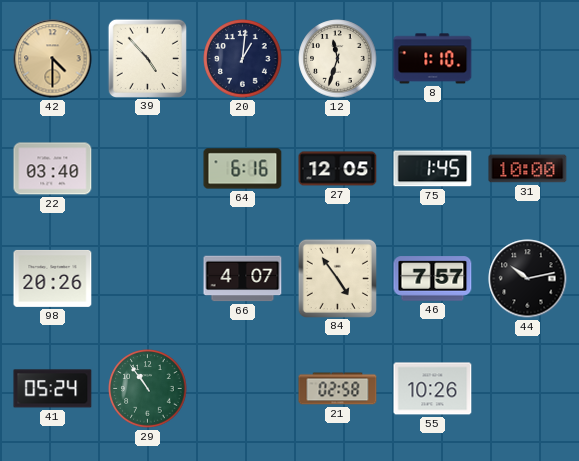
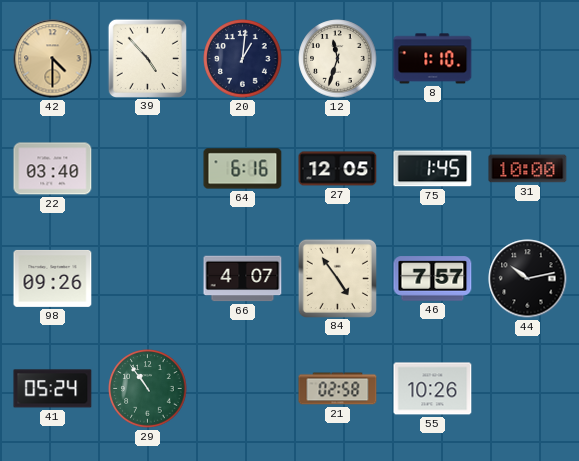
98: 20:26 -> 09:26 (53, 278)
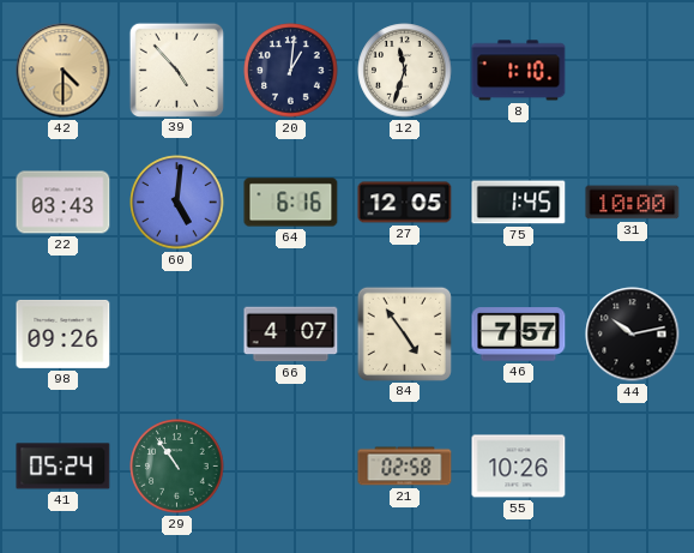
22: 03:40 -> 03:43 (64, 203)
60: none -> 5:01 (177, 203)
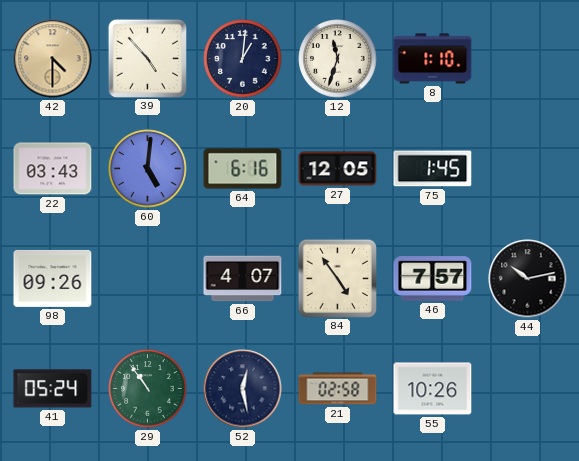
31: 10:00 -> none (633, 203)
52: none -> 12:28 (243, 389)
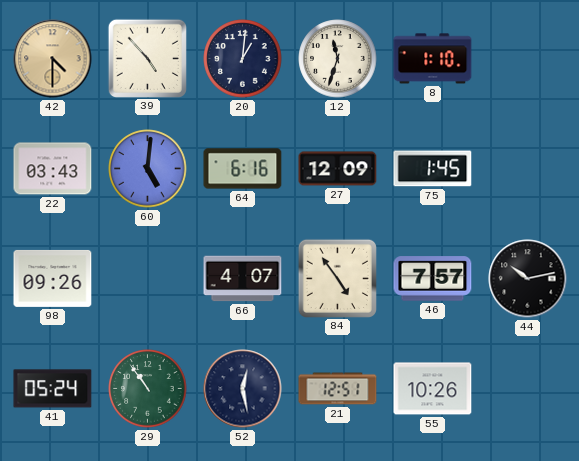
27: 12:05 -> 12:09 (338, 169)
21: 02:58 -> 12:51 (338, 389)
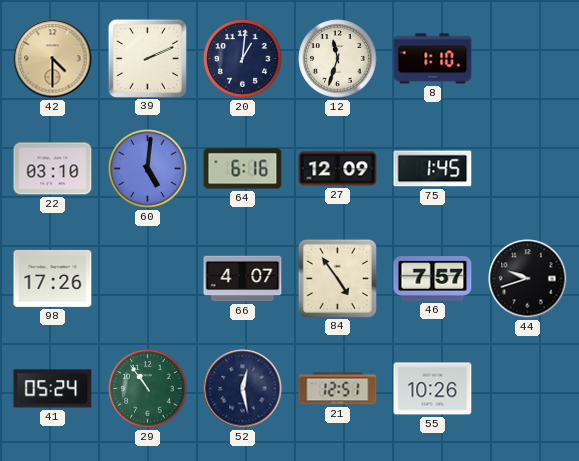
39: 4:53 -> 2:11 (147, 58)
22: 03:43 -> 03:10 (53, 169)
98: 09:26 -> 17:26 (53, 278)
44: 10:13 -> 9:42 (528, 279)
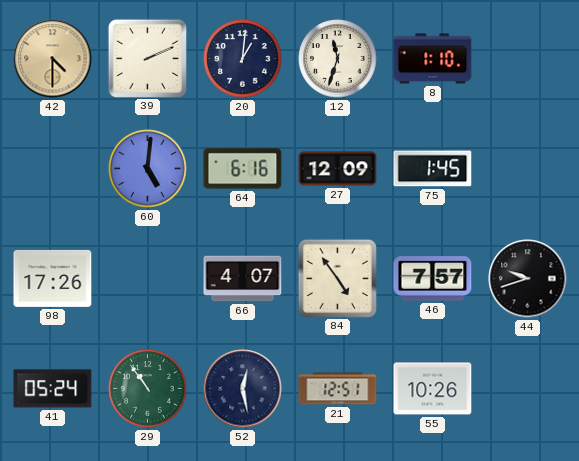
22: 03:10 -> none (53, 169)
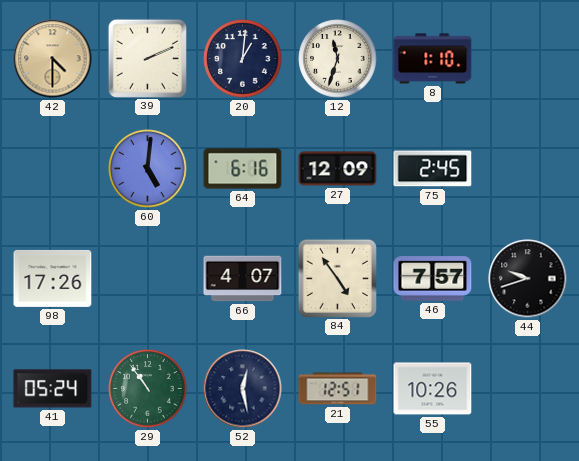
75: 1:45 -> 2:45 (433, 169)
